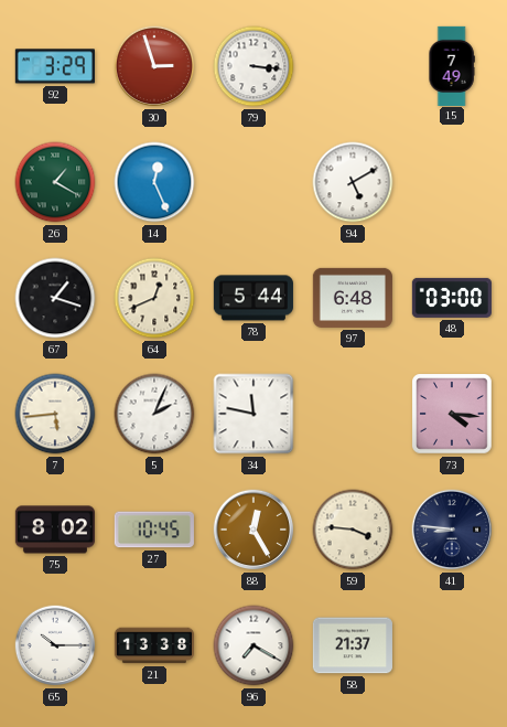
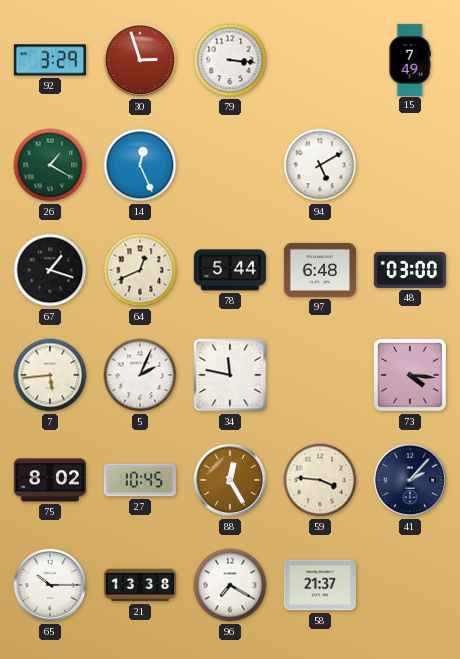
41: 8:46 -> 2:07 (410, 480)
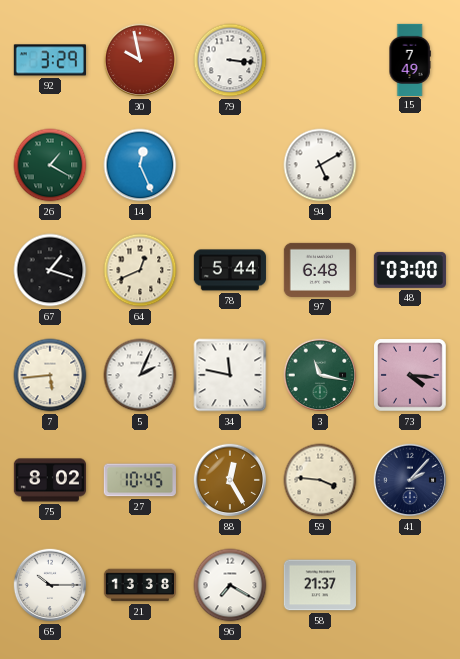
30: 2:57 -> 9:58 (140, 60)
3: none -> 11:17 (320, 375)
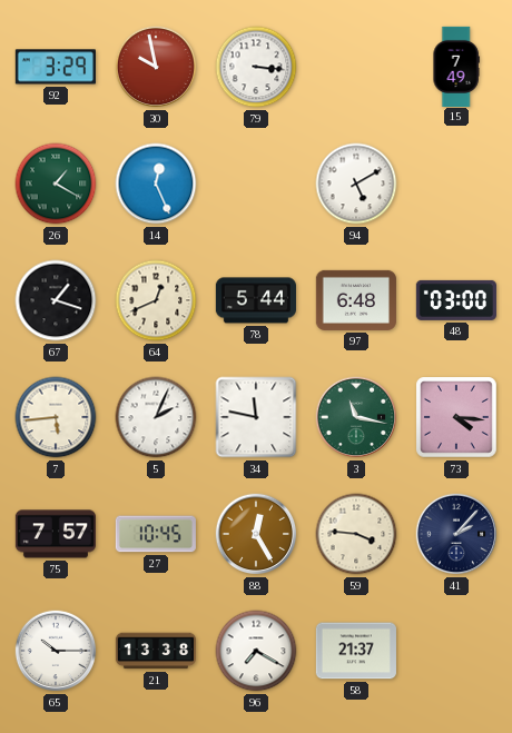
75: 8:02 -> 7:57 (55, 534)
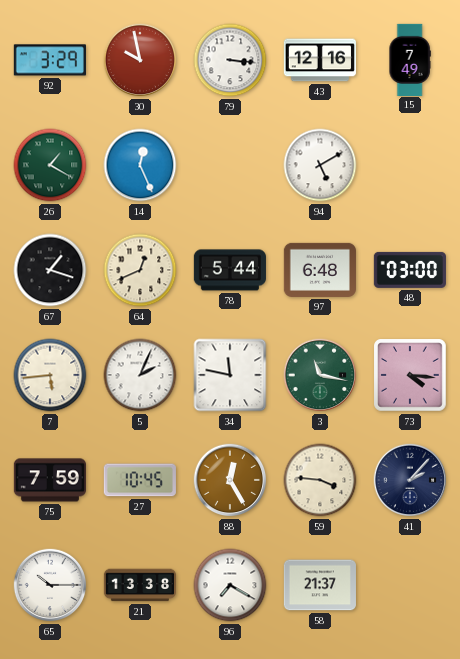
43: none -> 12:16 (320, 60)
75: 7:57 -> 7:59 (49, 480)
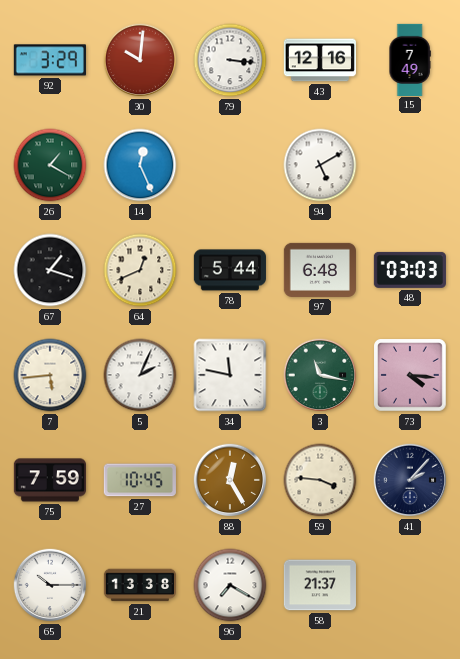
30: 9:58 -> 10:01 (140, 60)
48: 03:00 -> 03:03 (410, 270)
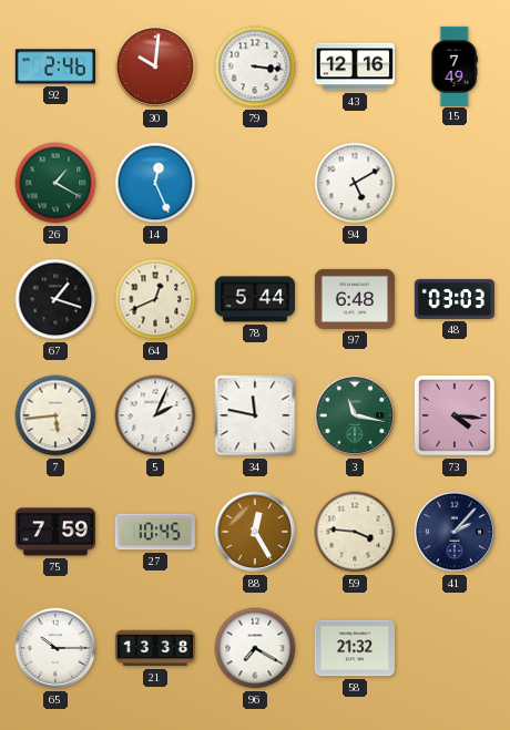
92: 3:29 -> 2:46 (55, 66)
58: 21:37 -> 21:32 (355, 648)
